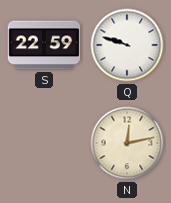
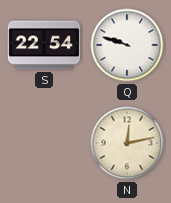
S: 22:59 -> 22:54 (44, 45)
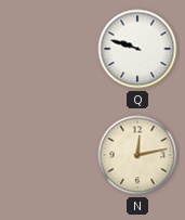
S: 22:54 -> none (44, 45)
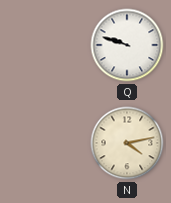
N: 12:13 -> 4:13 (127, 143)
